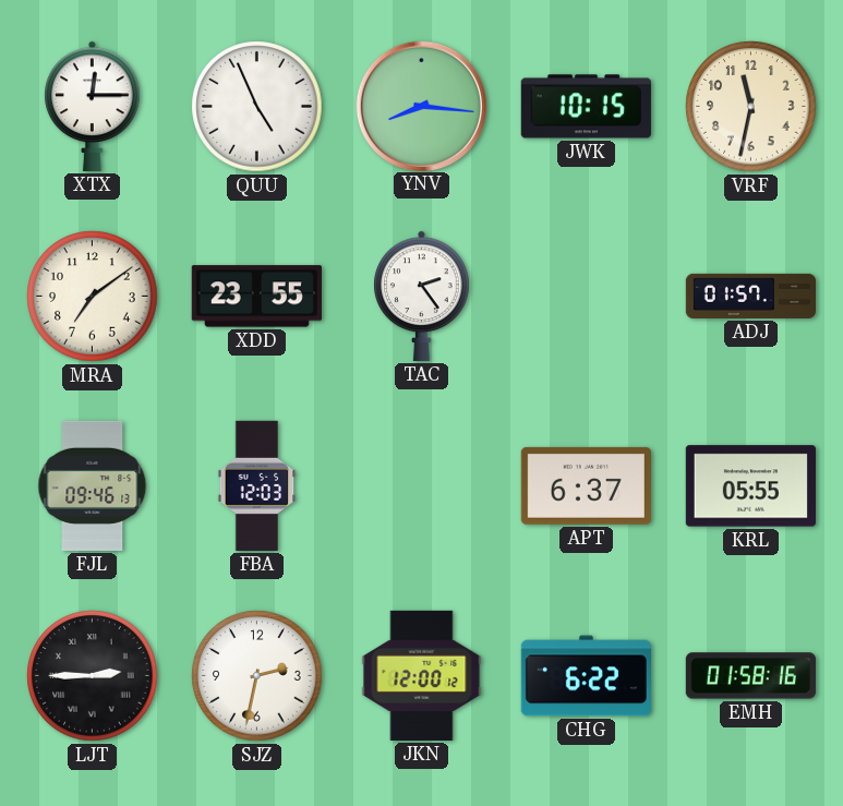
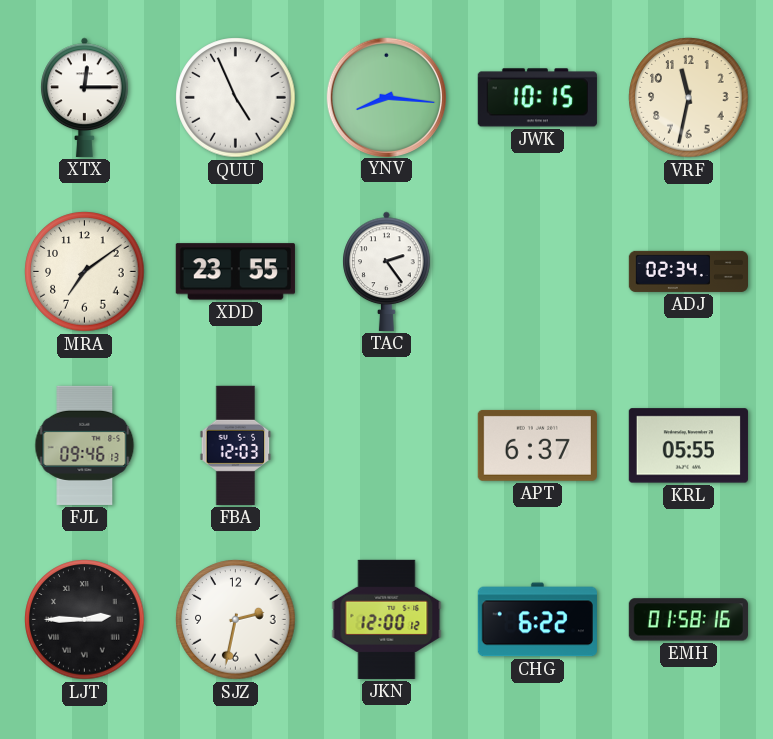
ADJ: 01:57 -> 02:34 (688, 271)
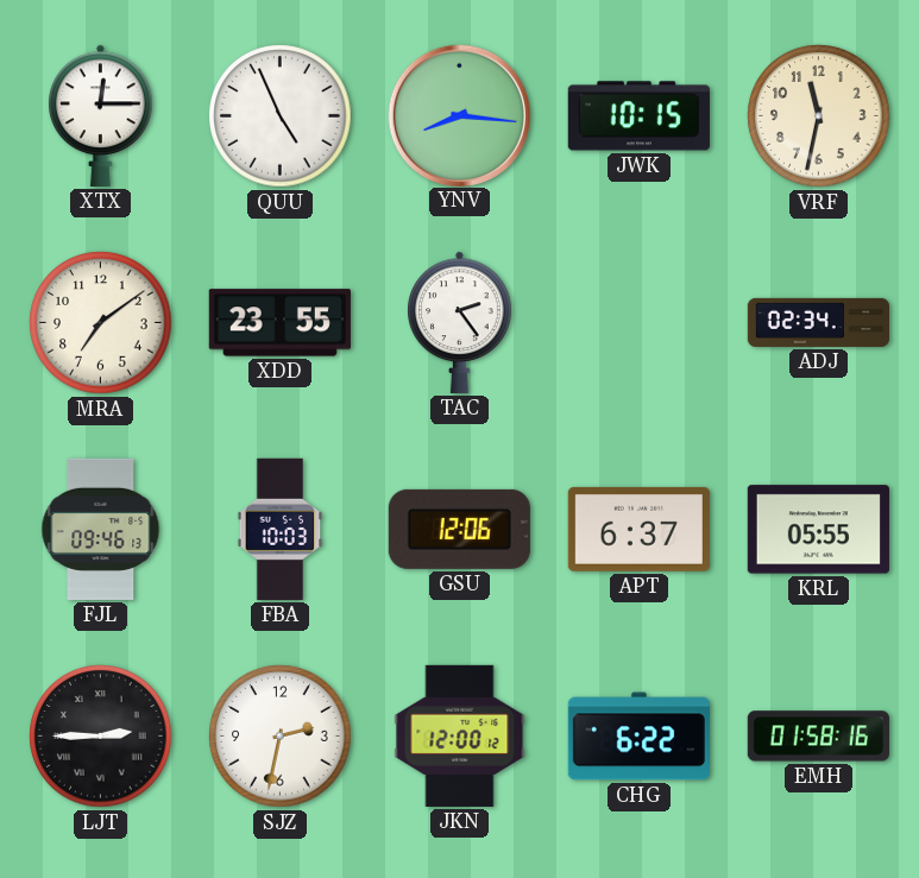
FBA: 12:03 -> 10:03 (281, 529)
GSU: none -> 12:06 (459, 529)
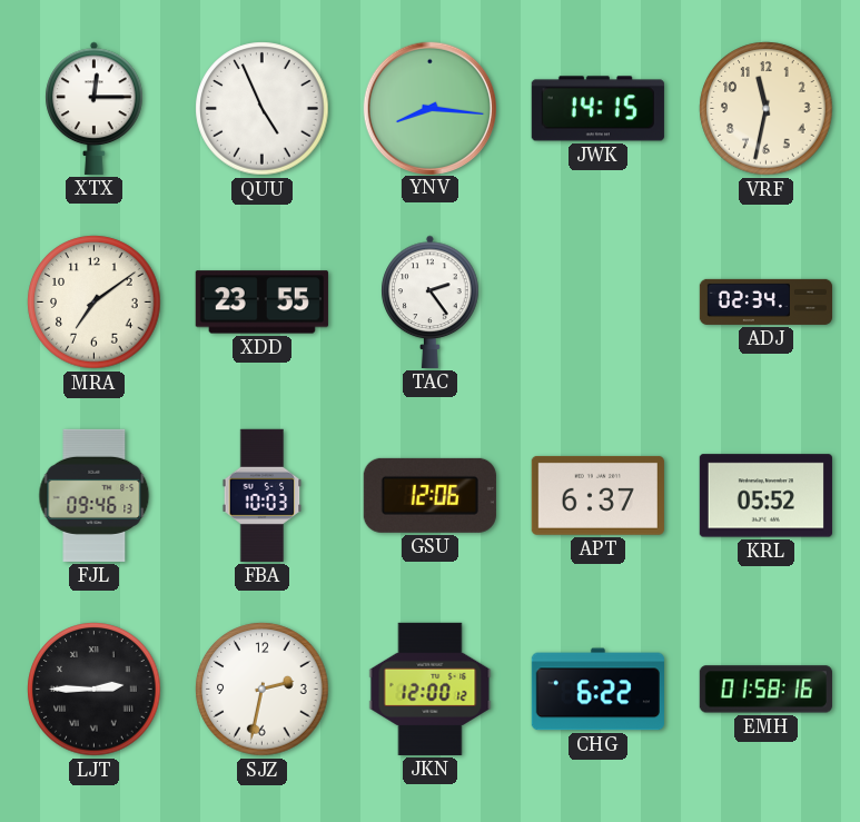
JWK: 10:15 -> 14:15 (597, 109)
KRL: 05:55 -> 05:52 (765, 496)
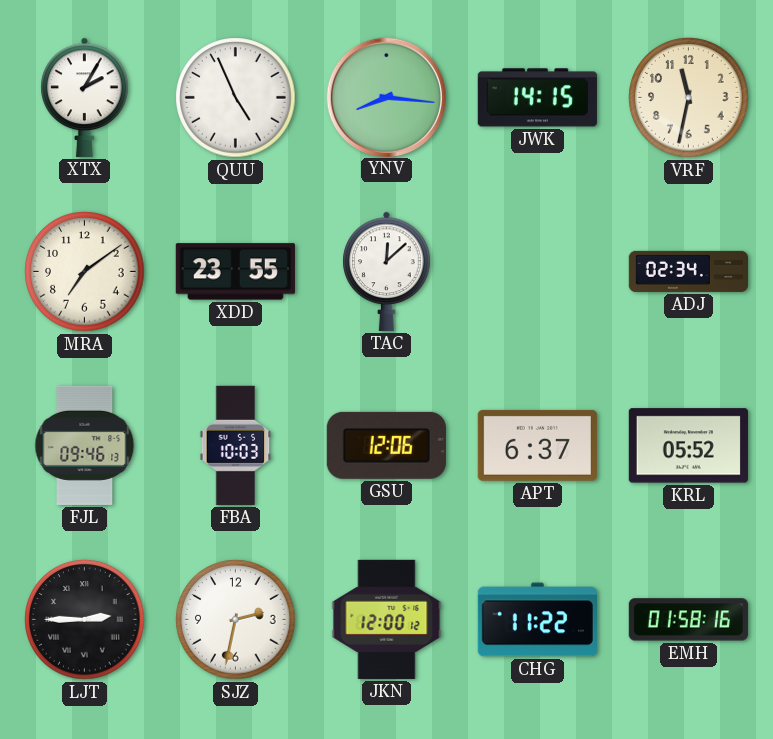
XTX: 12:15 -> 2:05 (85, 97)
TAC: 2:24 -> 12:08 (387, 271)
CHG: 6:22 -> 11:22 (537, 620)
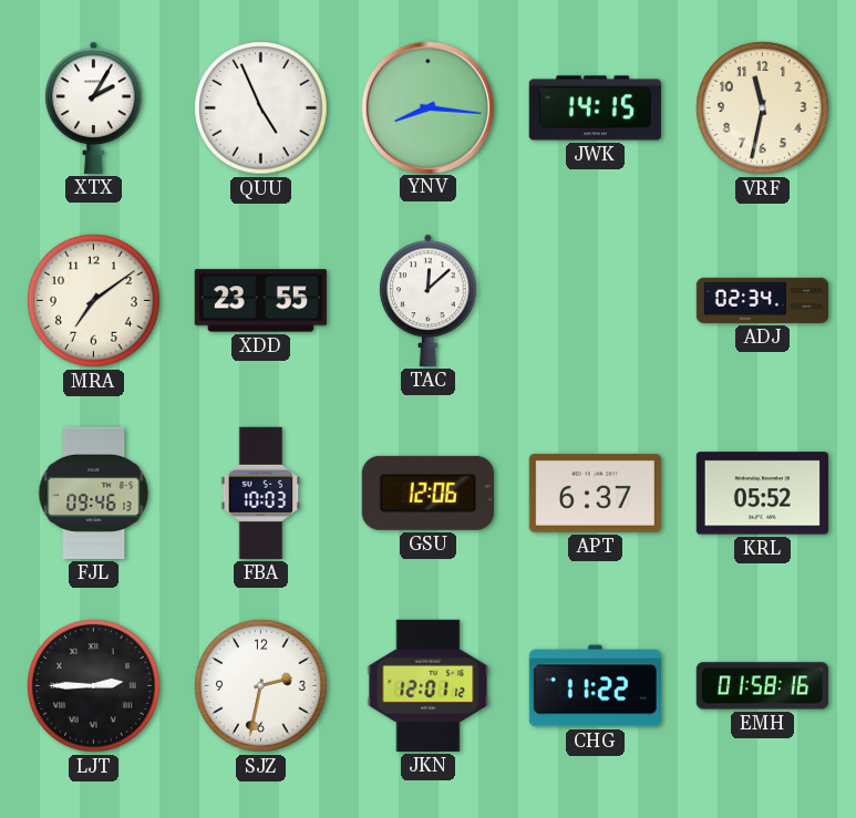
JKN: 12:00 -> 12:01 (429, 685)
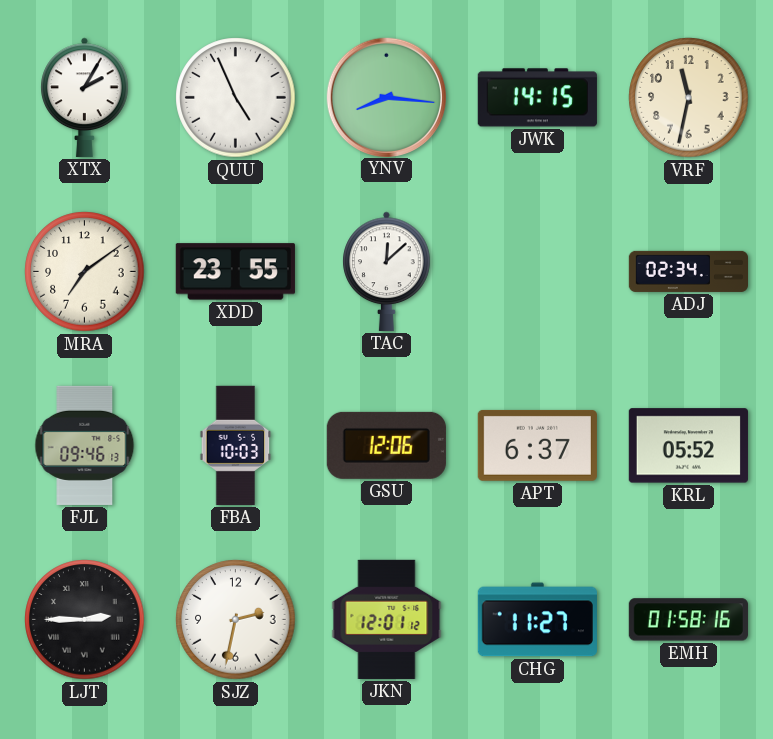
CHG: 11:22 -> 11:27 (537, 620)
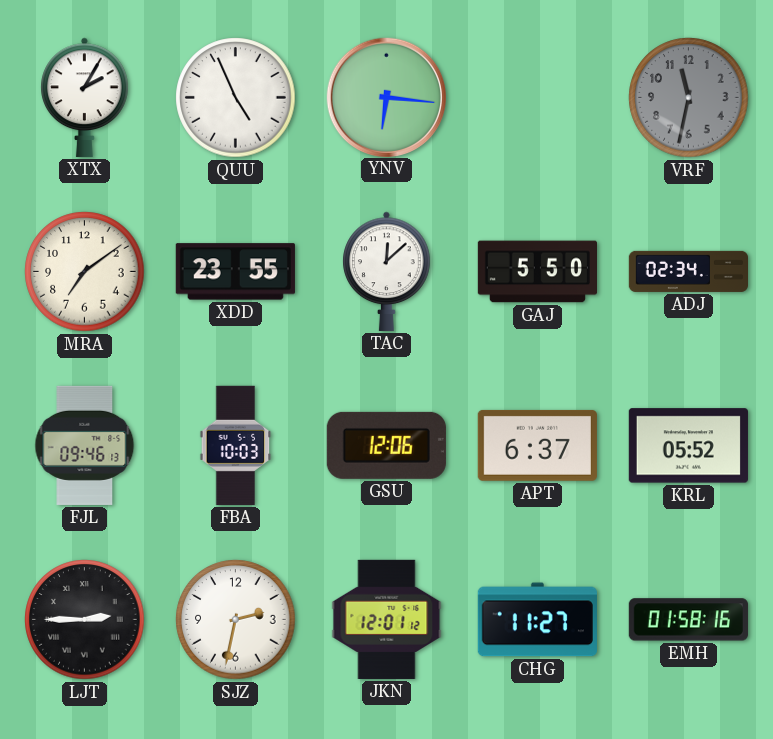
YNV: 8:16 -> 6:16 (386, 97)
JWK: 14:15 -> none (537, 98)
VRF dial: cream -> grey (689, 98)
GAJ: none -> 5:50 (537, 272)
